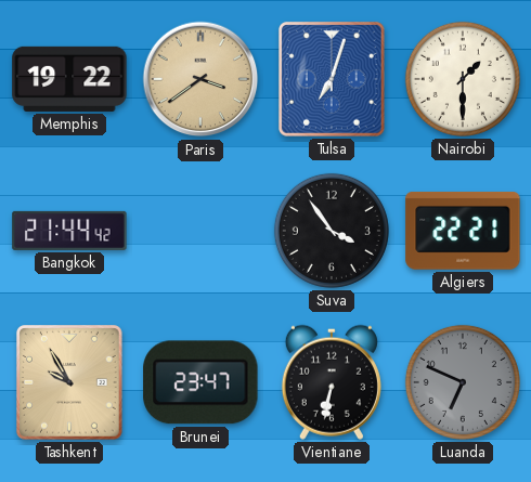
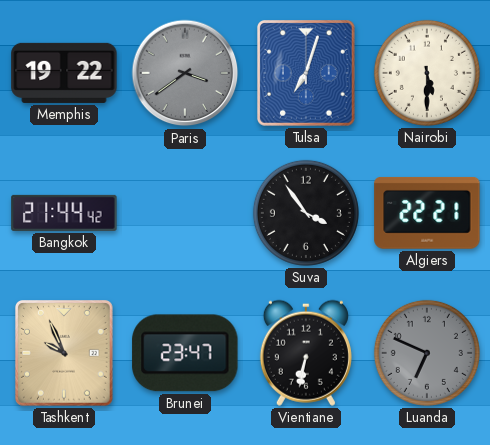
Paris dial: champagne -> grey (185, 73)
Nairobi: 1:30 -> 5:30 (427, 73)
Tashkent: 9:55 -> 9:56 (65, 354)
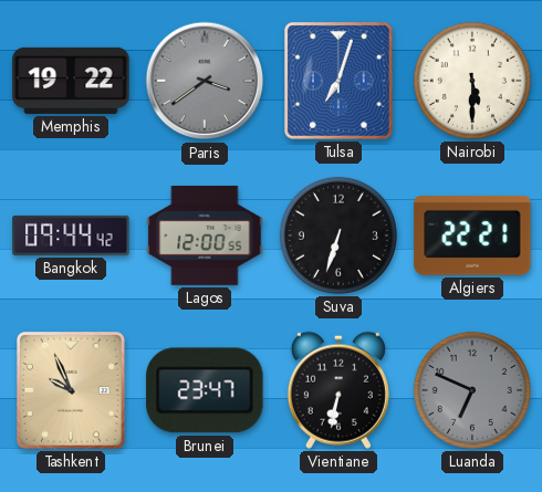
Bangkok: 21:44 -> 09:44 (71, 235)
Lagos: none -> 12:00 (205, 235)
Suva: 3:54 -> 6:33 (338, 235)
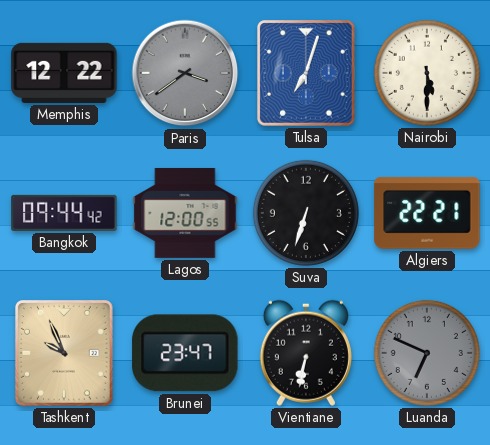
Memphis: 19:22 -> 12:22 (64, 73)
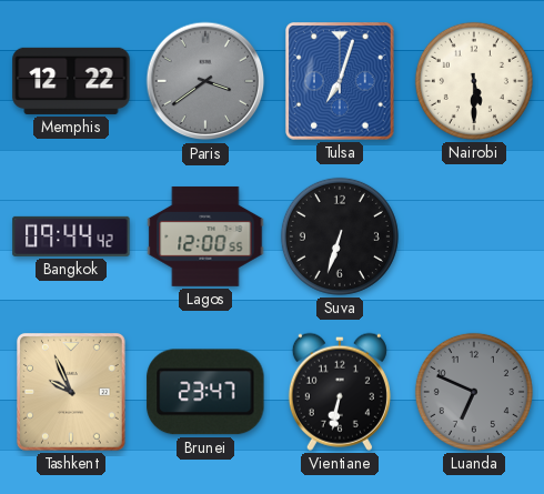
Algiers: 22:21 -> none (427, 213)
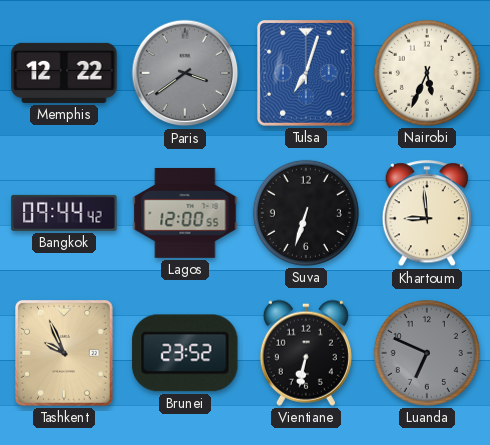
Nairobi: 5:30 -> 5:34 (427, 73)
Khartoum: none -> 8:59 (427, 214)
Brunei: 23:47 -> 23:52 (185, 353)
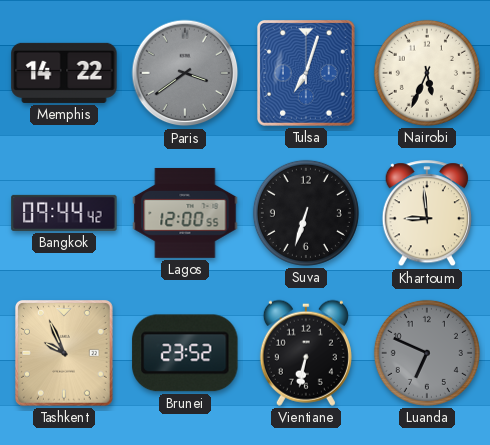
Memphis: 12:22 -> 14:22 (64, 73)
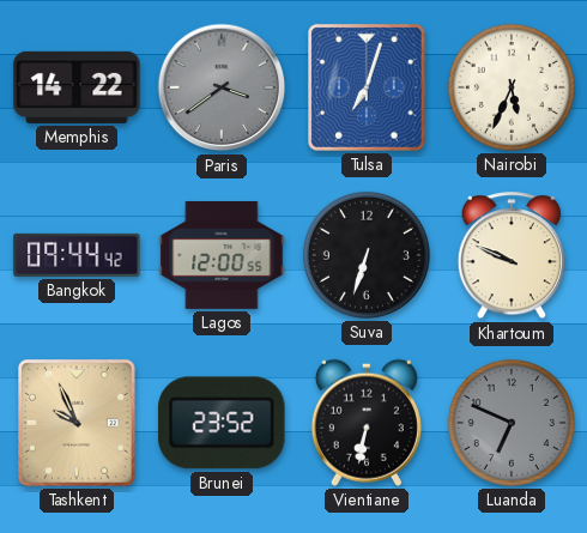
Khartoum: 8:59 -> 9:49 (512, 256)
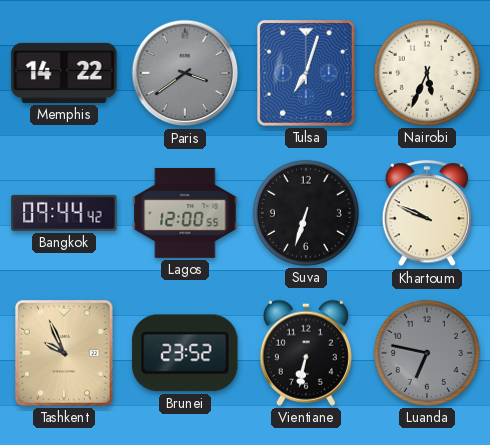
Luanda: 6:49 -> 6:47 (427, 353)
